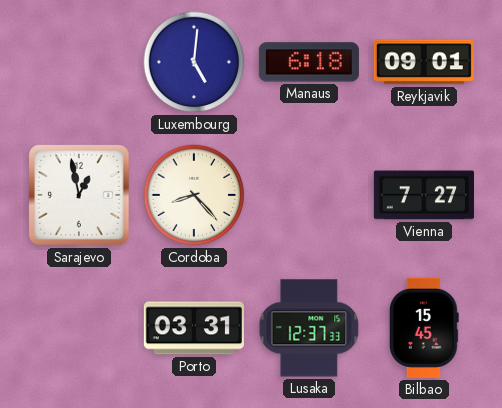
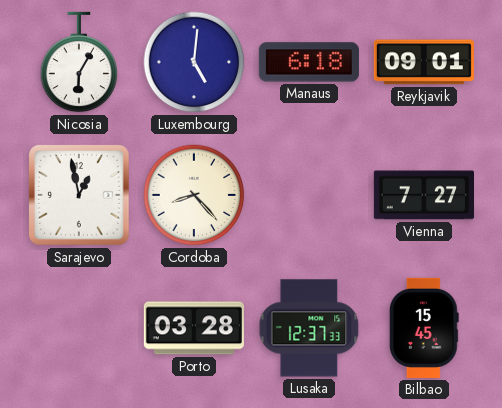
Nicosia: none -> 6:05 (79, 62)
Porto: 03:31 -> 03:28 (194, 328)
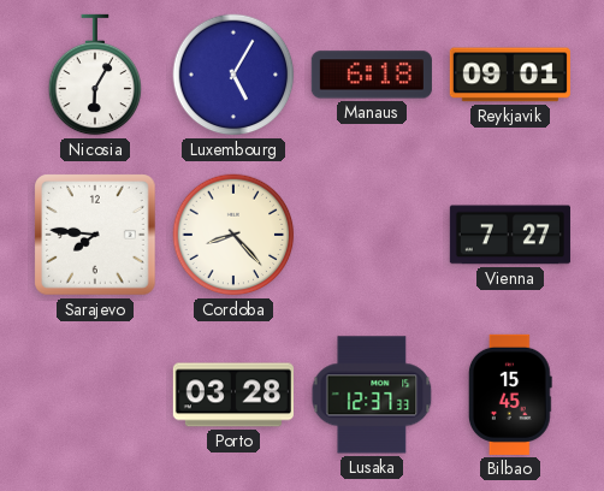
Luxembourg: 5:01 -> 5:05 (233, 75)
Sarajevo: 12:58 -> 7:46 (96, 236)
